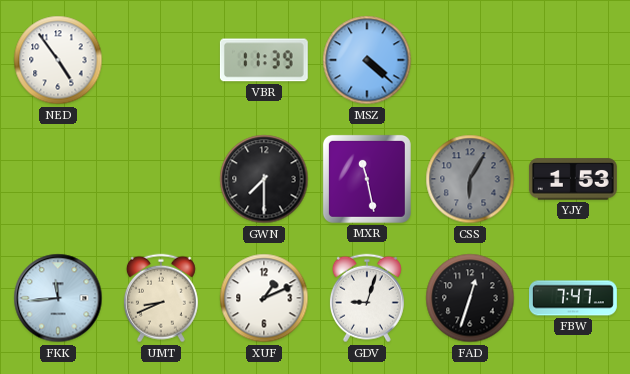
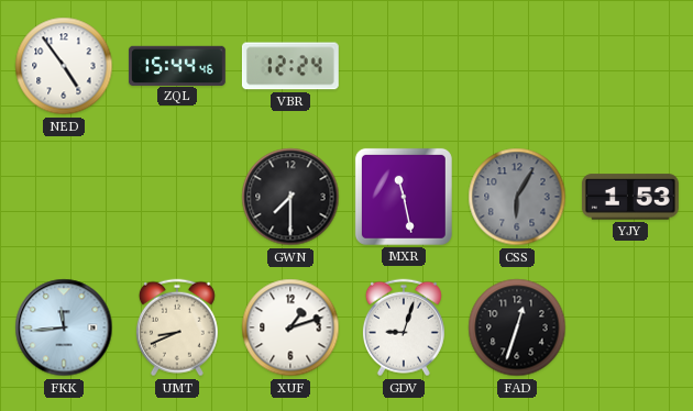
ZQL: none -> 15:44 (178, 65)
VBR: 11:39 -> 12:24 (290, 66)
MSZ: 4:22 -> none (367, 60)
XUF: 1:11 -> 1:12 (290, 327)
FBW: 7:47 -> none (574, 298)
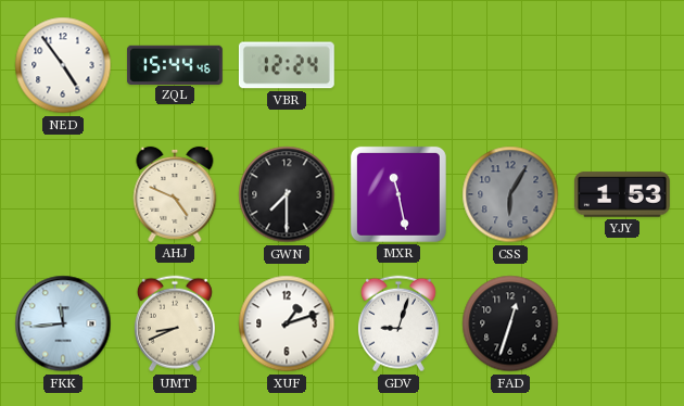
AHJ: none -> 4:49 (175, 194)
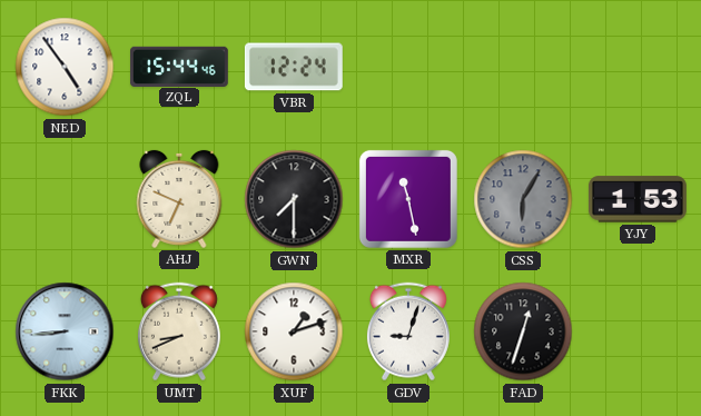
AHJ: 4:49 -> 6:49 (179, 199)
FKK: 11:44 -> 8:44 (65, 331)
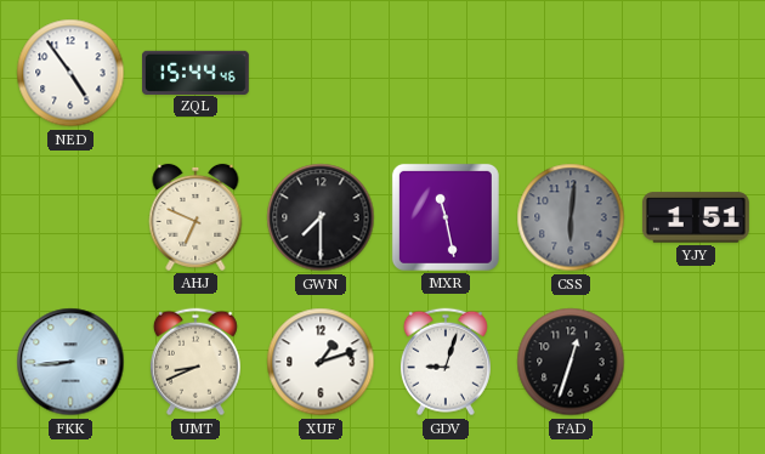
VBR: 12:24 -> none (294, 67)
CSS: 6:05 -> 6:01 (571, 217)
YJY: 1:53 -> 1:51 (696, 217)
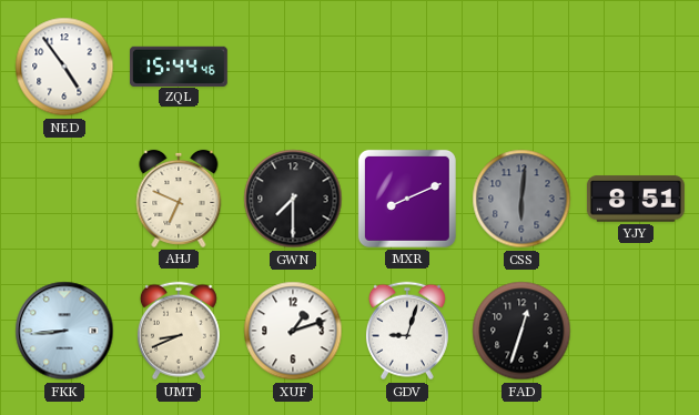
MXR: 11:28 -> 8:11 (407, 199)
YJY: 1:51 -> 8:51 (636, 199)
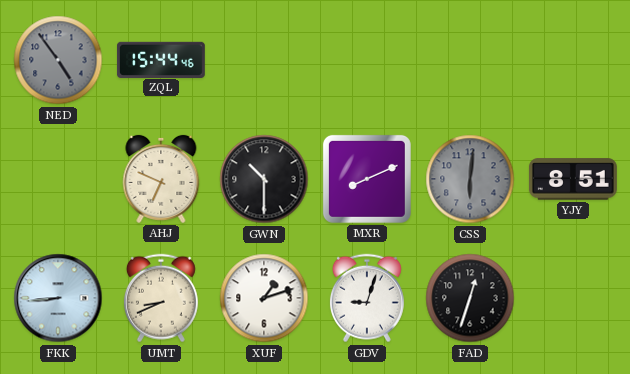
NED dial: white -> grey (58, 60)
GWN: 7:30 -> 10:30 (264, 179)
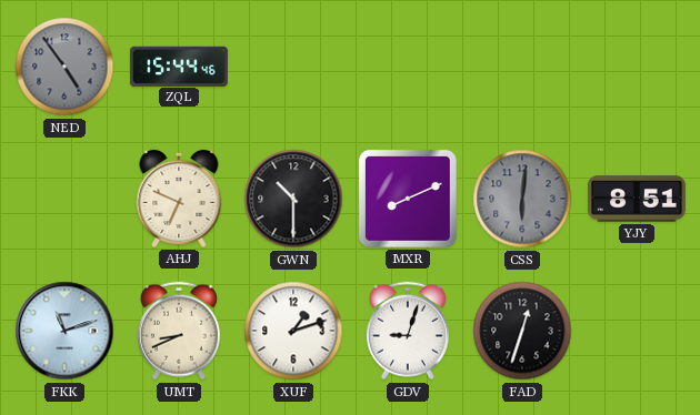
FKK: 8:44 -> 11:12 (64, 331)
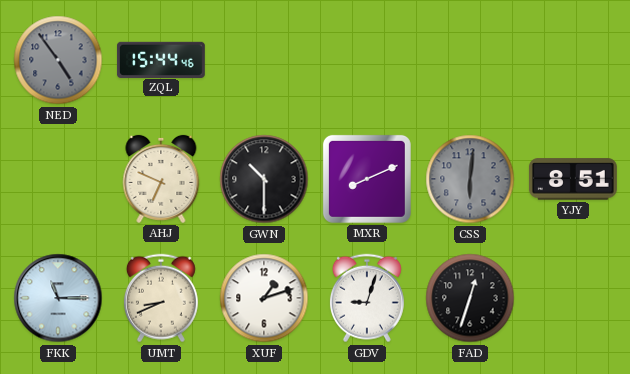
FKK: 11:12 -> 11:15 (58, 298)
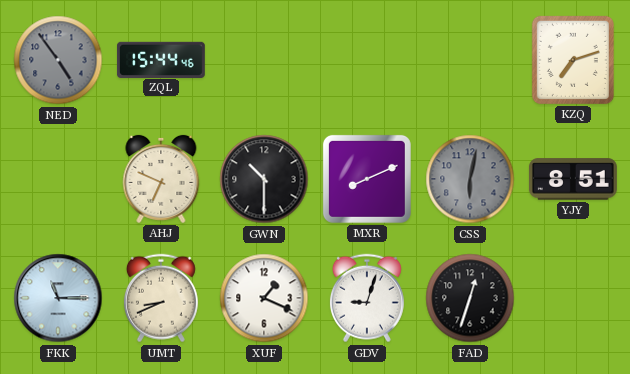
KZQ: none -> 7:12 (573, 60)
CSS: 6:01 -> 6:02 (470, 179)
XUF: 1:12 -> 1:19 (264, 298)
